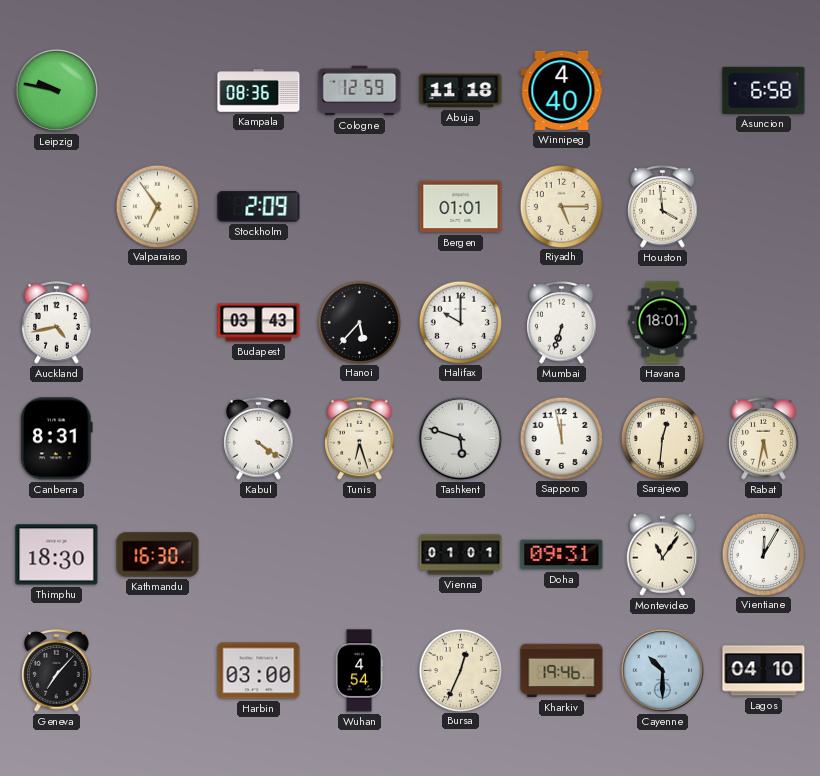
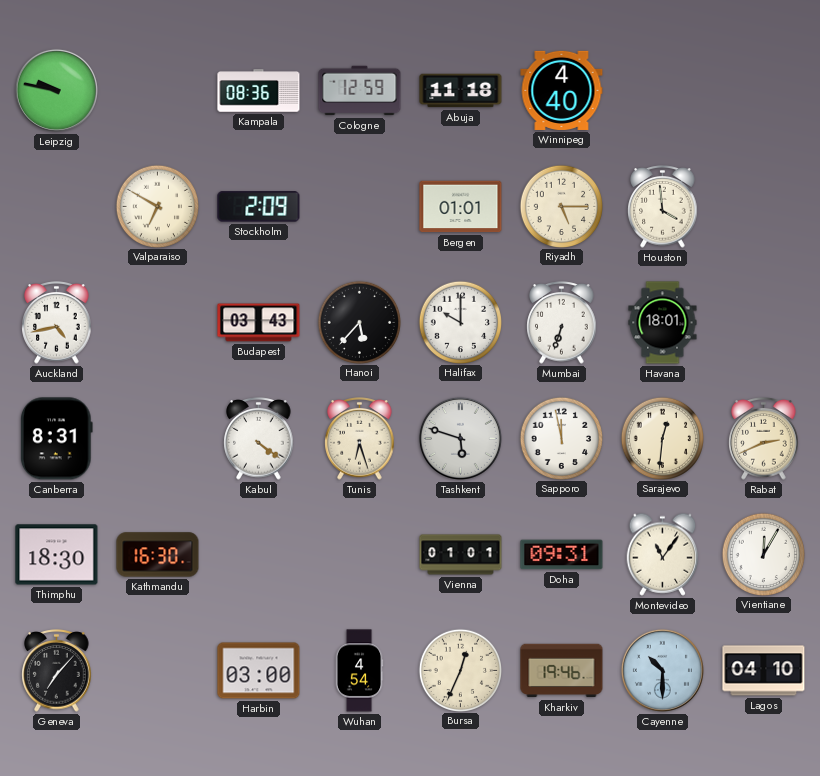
Asuncion: 6:58 -> none (764, 90)
Valparaiso: 6:54 -> 6:50 (157, 206)
Rabat: 5:32 -> 2:41 (764, 439)
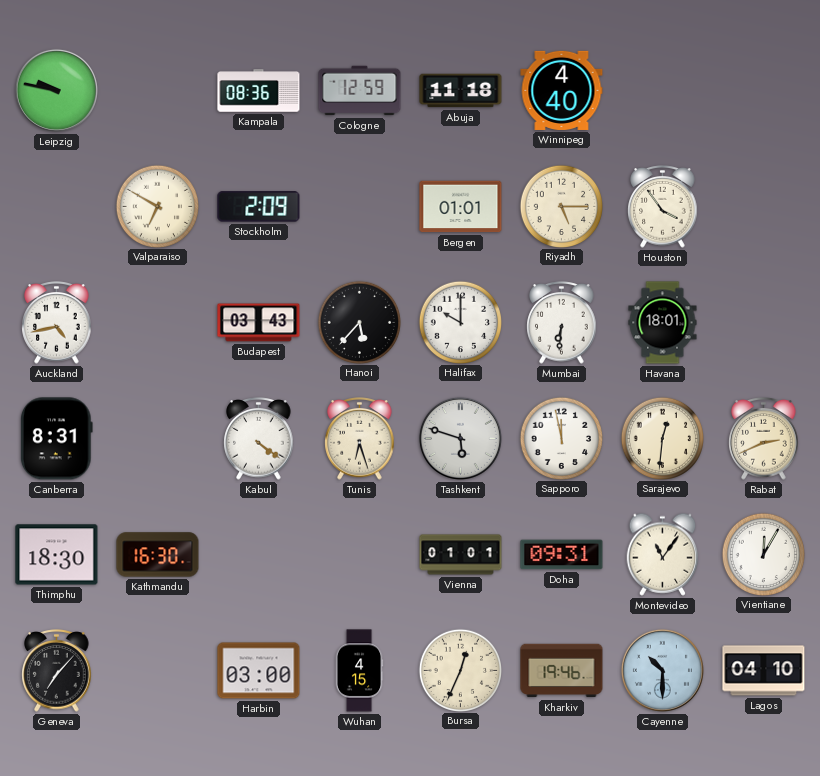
Houston: 3:59 -> 3:54 (663, 207)
Mumbai: 6:33 -> 6:31 (562, 323)
Wuhan: 4:54 -> 4:15 (359, 671)
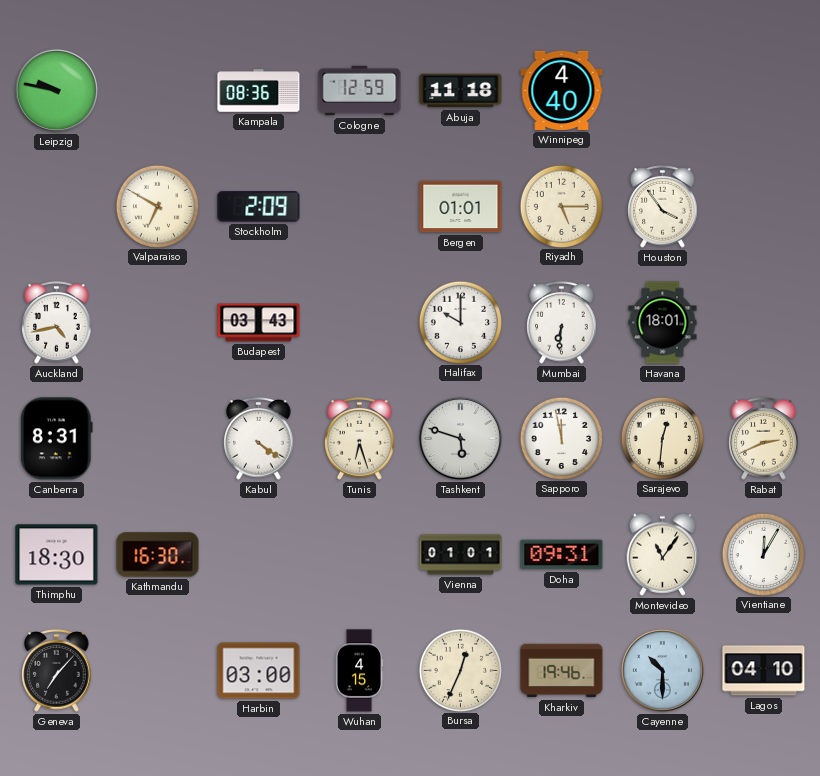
Hanoi: 5:37 -> none (359, 322)
